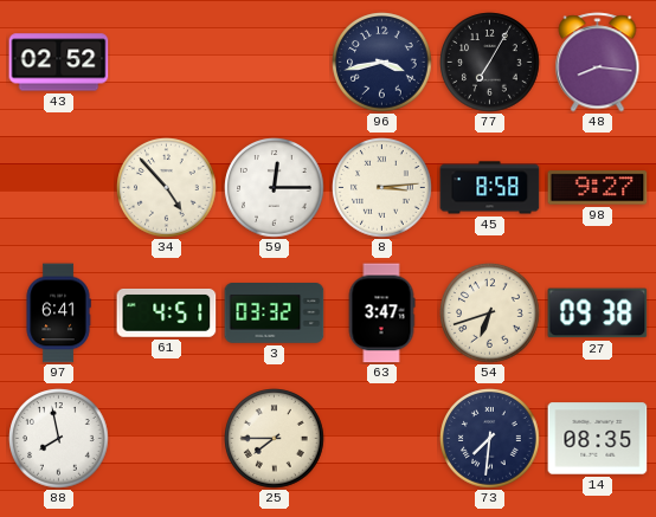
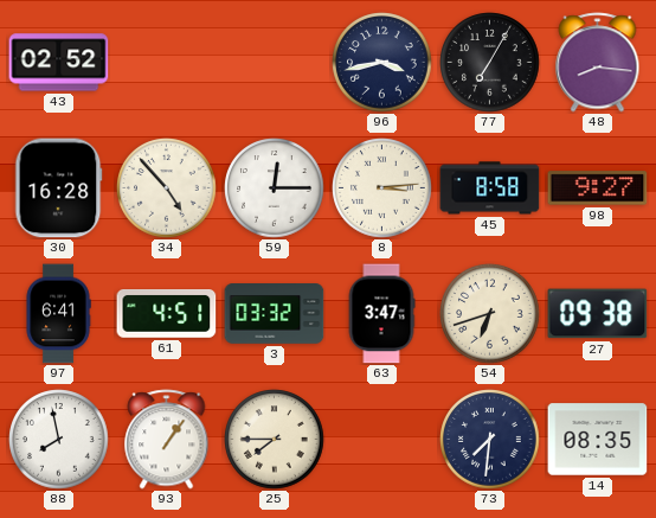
30: none -> 16:28 (59, 188)
93: none -> 1:06 (167, 440)
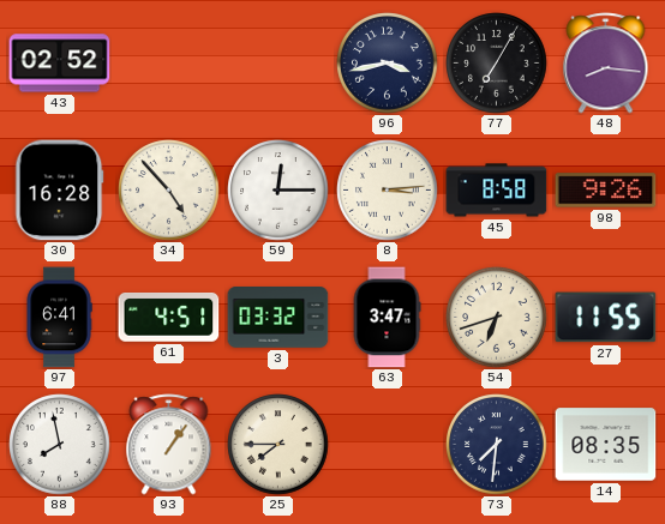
98: 9:27 -> 9:26 (606, 191)
27: 09:38 -> 11:55 (606, 318)
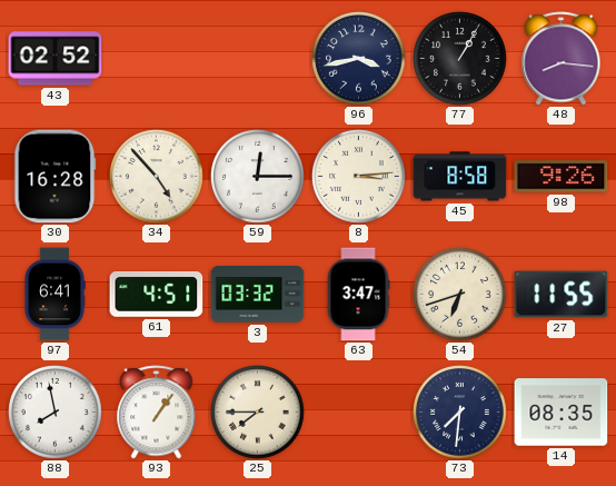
77: 7:05 -> 1:05 (460, 59)
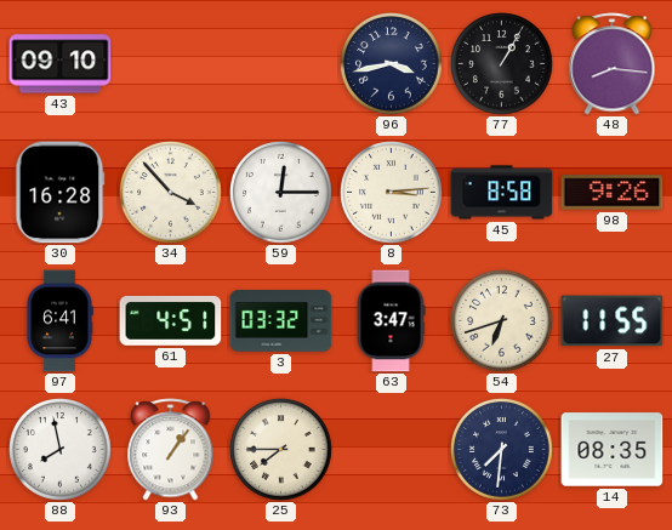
43: 02:52 -> 09:10 (61, 64)
34: 4:53 -> 3:53 (171, 193)
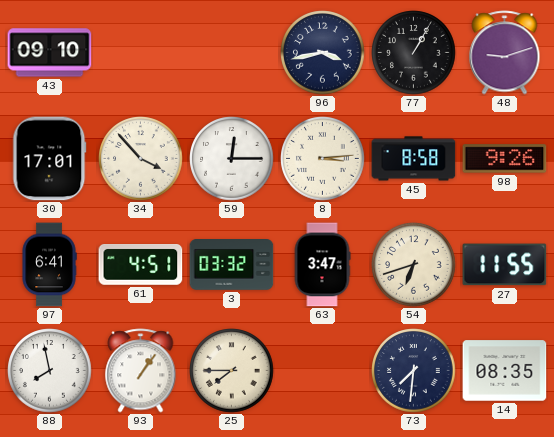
48: 8:16 -> 9:12 (505, 53)
30: 16:28 -> 17:01 (50, 159)
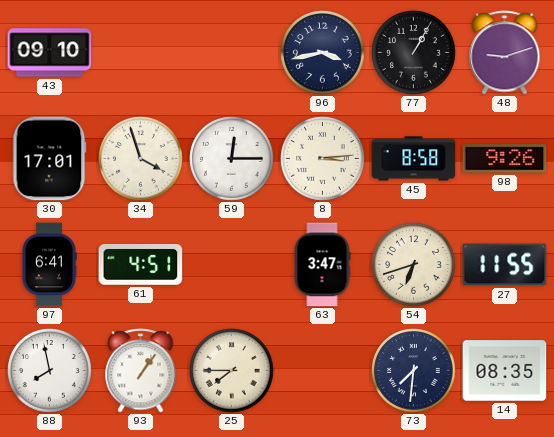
34: 3:53 -> 3:57 (141, 159)
3: 03:32 -> none (232, 265)
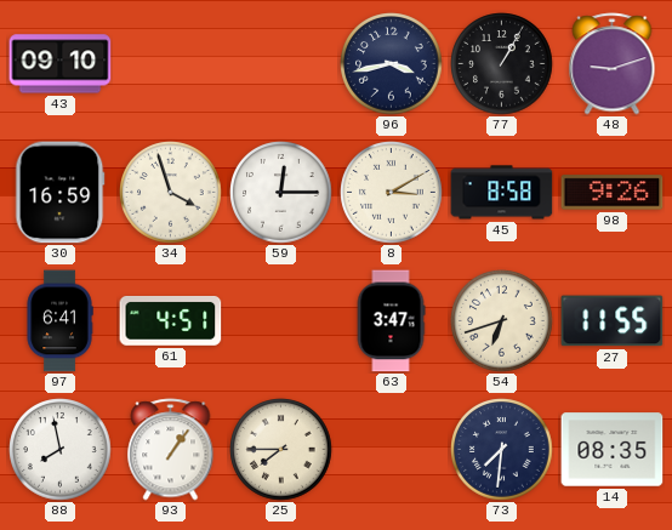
30: 17:01 -> 16:59 (61, 193)
8: 3:14 -> 3:10 (392, 193)
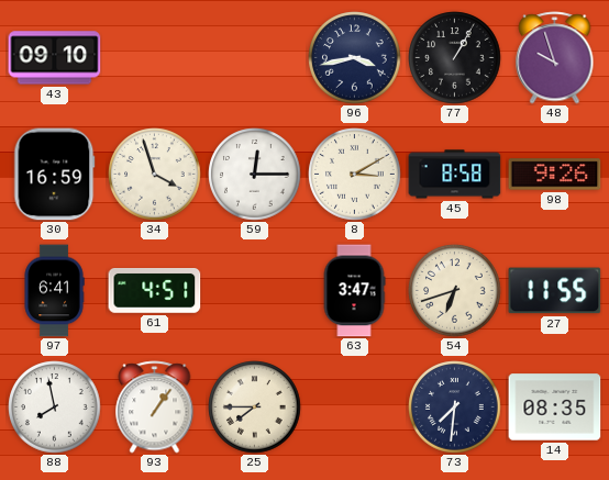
48: 9:12 -> 9:57 (555, 58)
